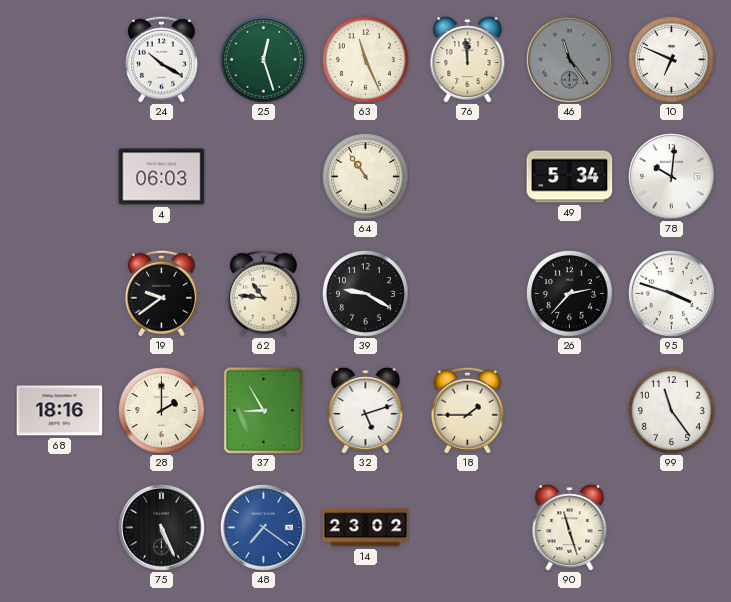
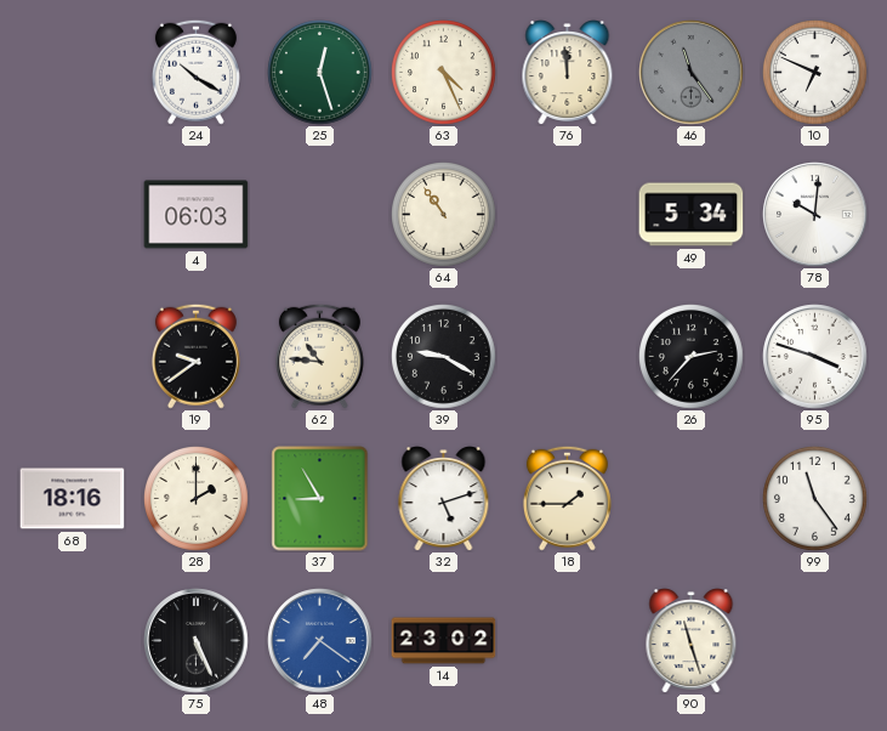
63: 11:26 -> 4:26 (444, 73)
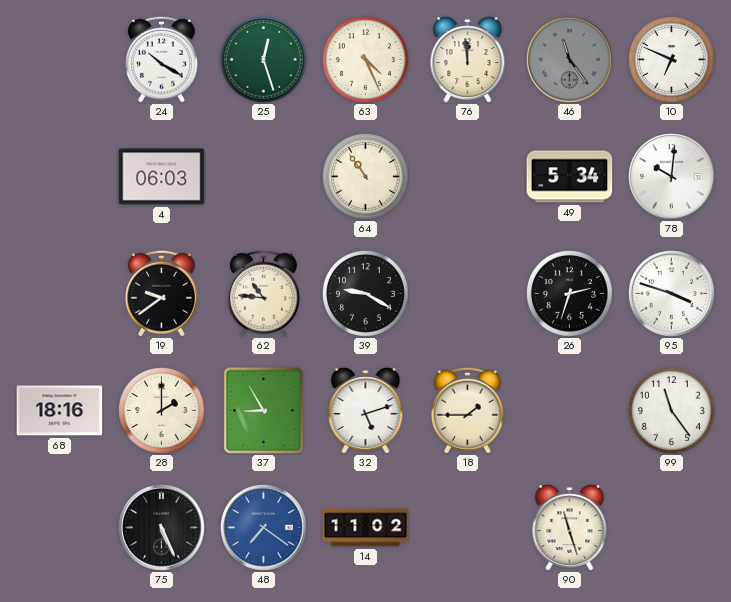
26: 2:37 -> 2:33 (570, 294)
14: 23:02 -> 11:02 (366, 528)
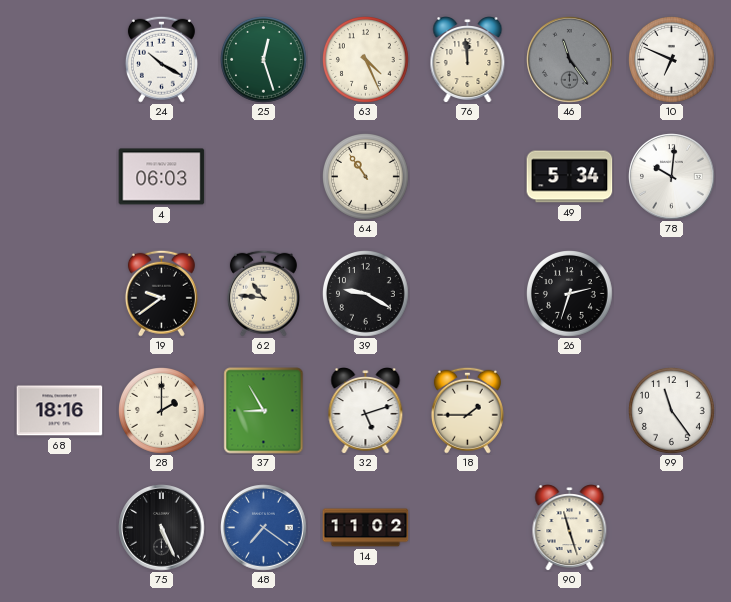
95: 3:48 -> none (672, 294)
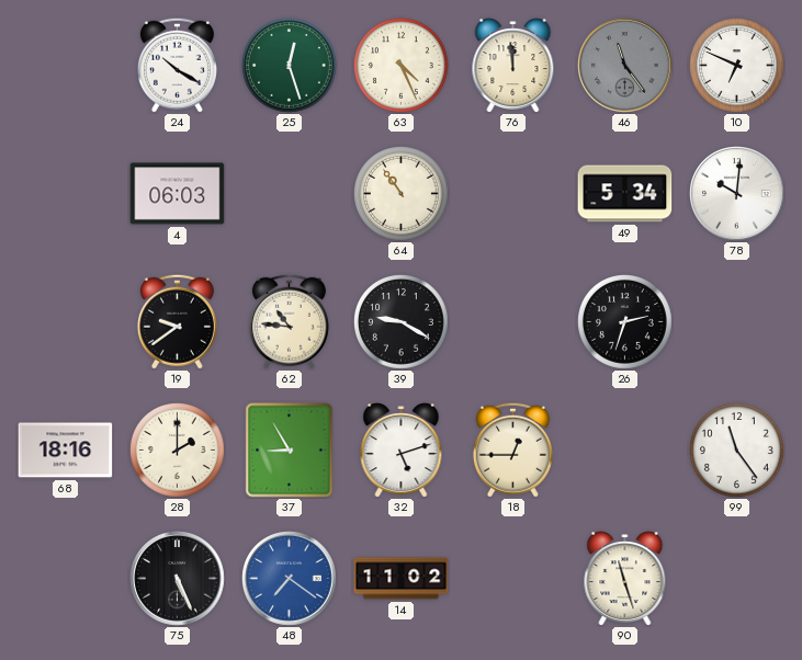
18: 1:45 -> 12:45 (512, 450)
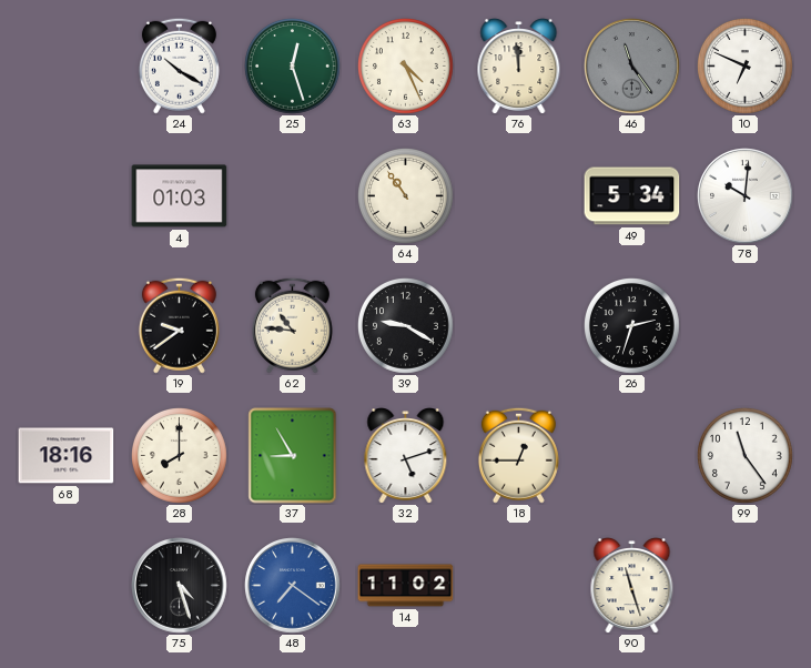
4: 06:03 -> 01:03 (180, 196)
28: 2:00 -> 8:00 (180, 456)
75: 5:26 -> 4:27 (180, 586)
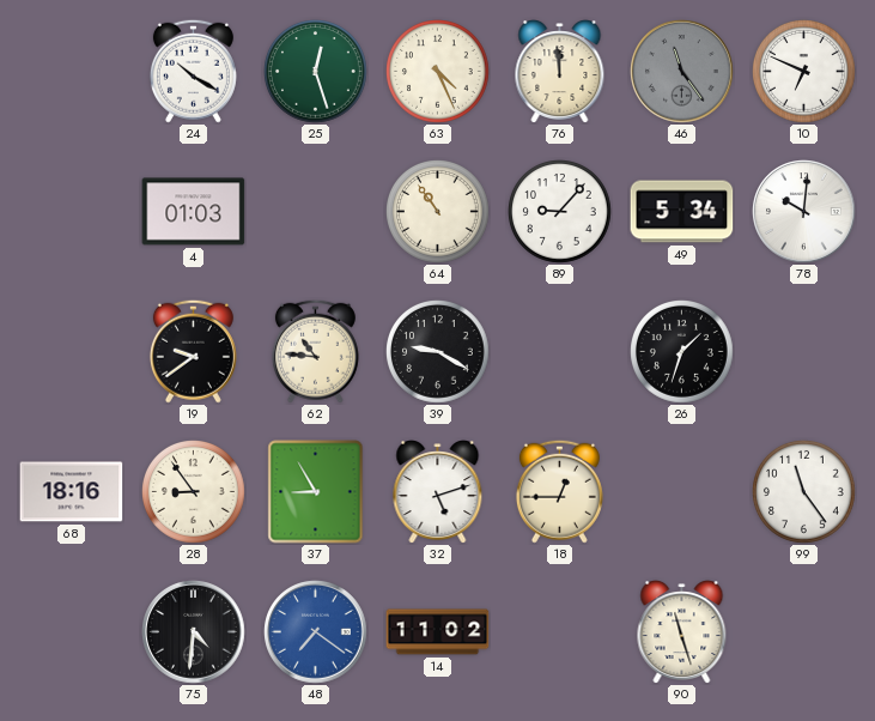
89: none -> 9:07 (560, 212)
26: 2:33 -> 1:33 (682, 352)
28: 8:00 -> 8:54 (194, 492)
75: 4:27 -> 4:31 (194, 632)
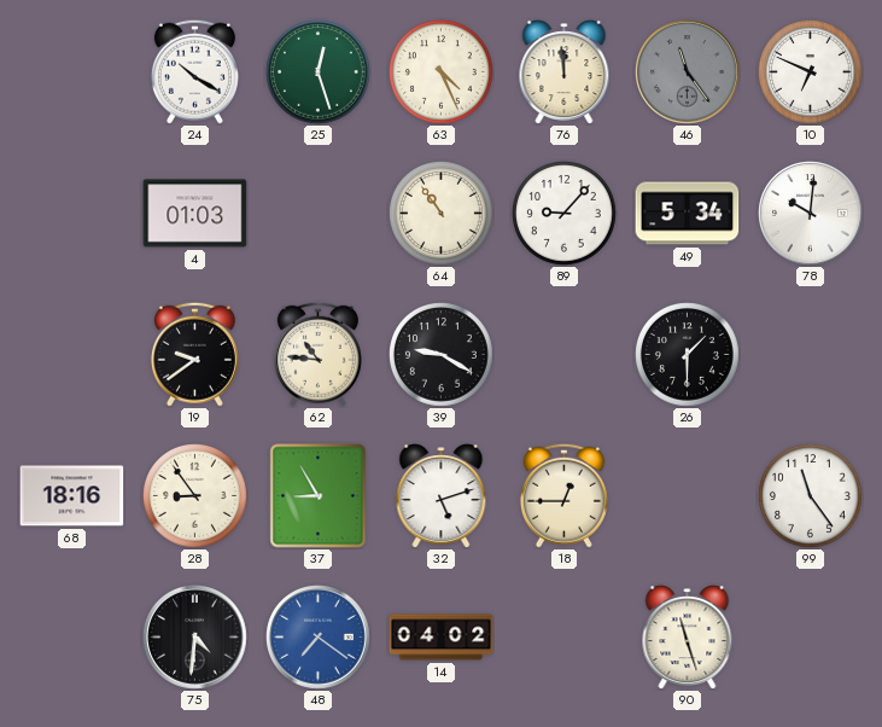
26: 1:33 -> 1:30 (688, 355)
14: 11:02 -> 04:02 (442, 638)
